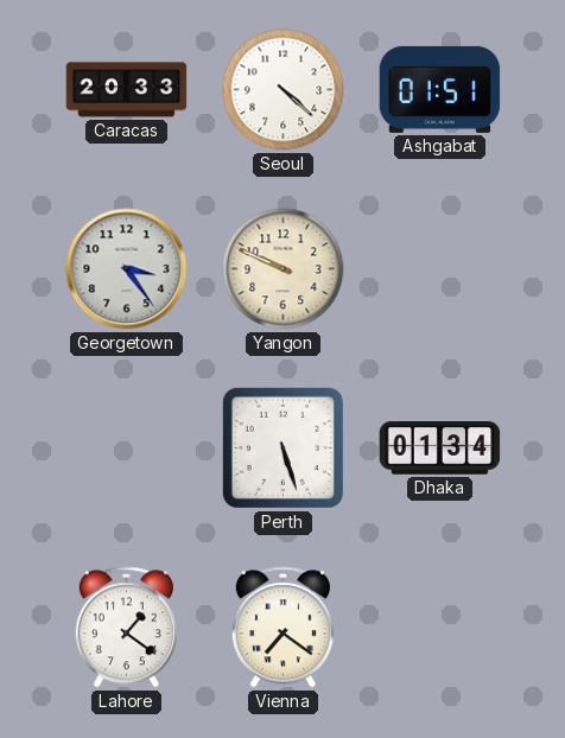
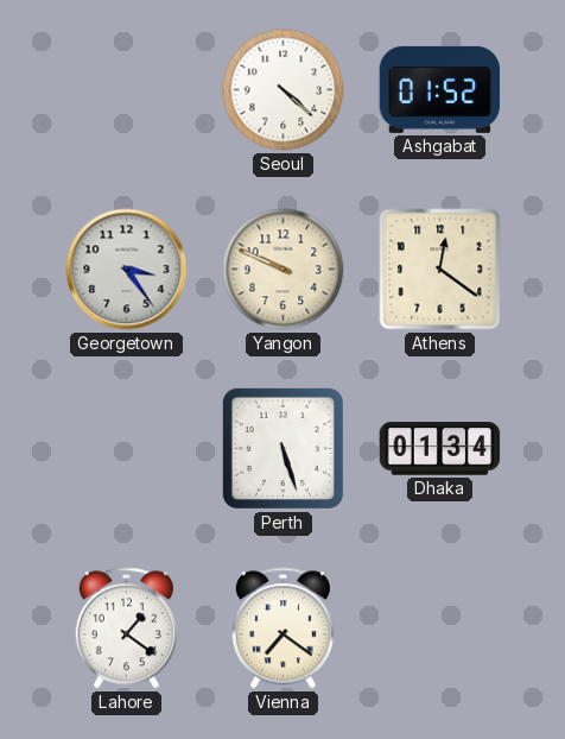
Caracas: 20:33 -> none (127, 90)
Ashgabat: 01:51 -> 01:52 (440, 89)
Athens: none -> 12:21 (440, 270)
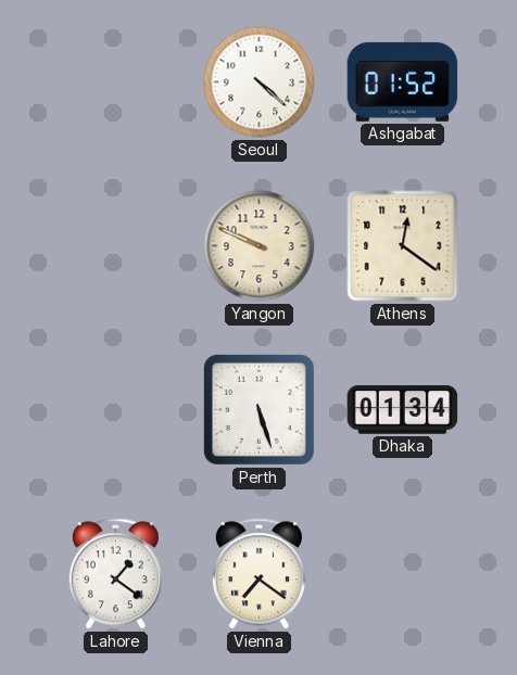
Georgetown: 3:24 -> none (127, 270)
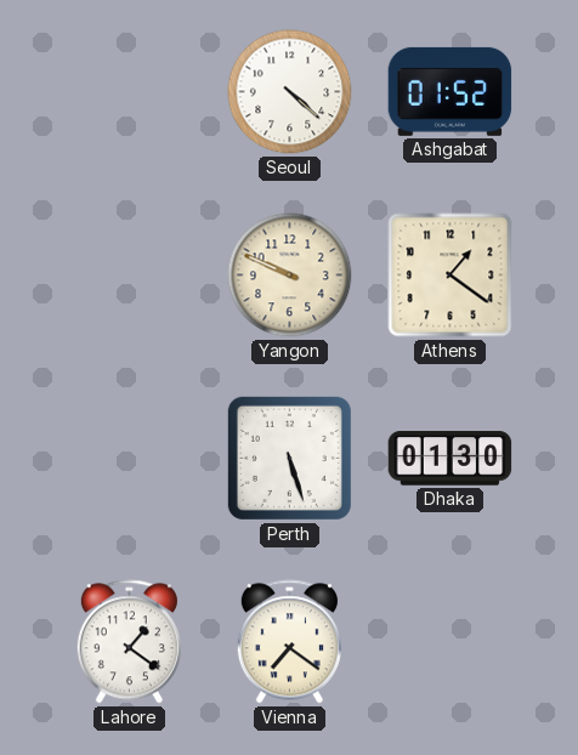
Athens: 12:21 -> 1:21 (450, 276)
Dhaka: 01:34 -> 01:30 (450, 459)
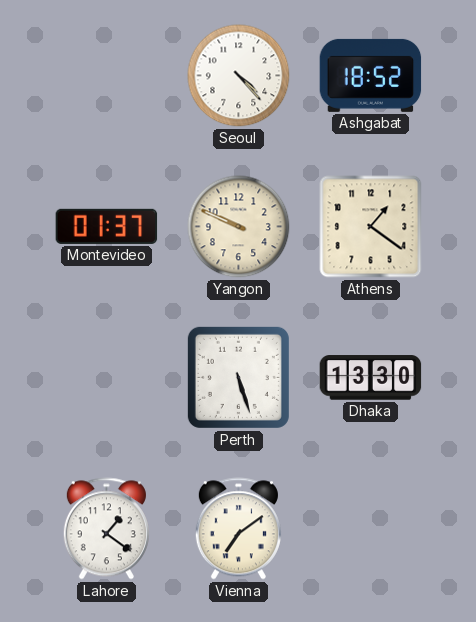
Seoul: 4:22 -> 4:23 (239, 76)
Ashgabat: 01:52 -> 18:52 (371, 75)
Montevideo: none -> 01:37 (107, 226)
Dhaka: 01:30 -> 13:30 (371, 378)
Vienna: 7:21 -> 7:09 (238, 529)
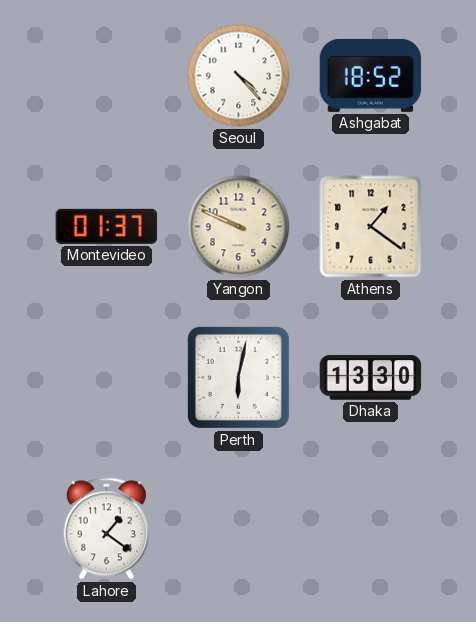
Perth: 5:27 -> 6:02 (238, 377)
Vienna: 7:09 -> none (238, 529)
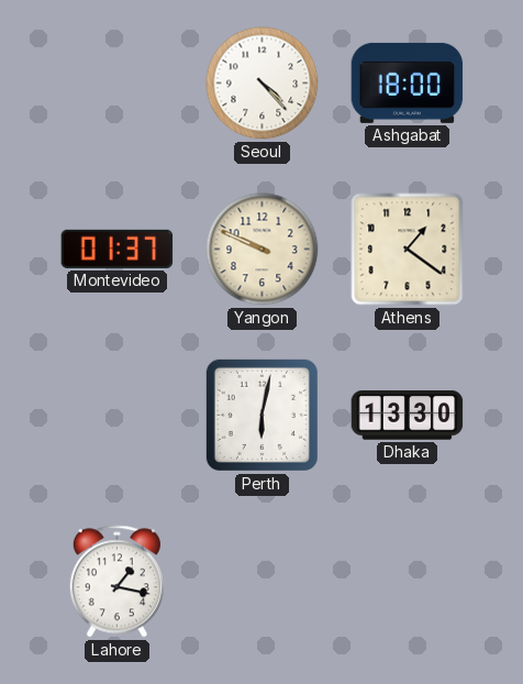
Ashgabat: 18:52 -> 18:00 (408, 82)
Lahore: 1:21 -> 1:17 (116, 582)
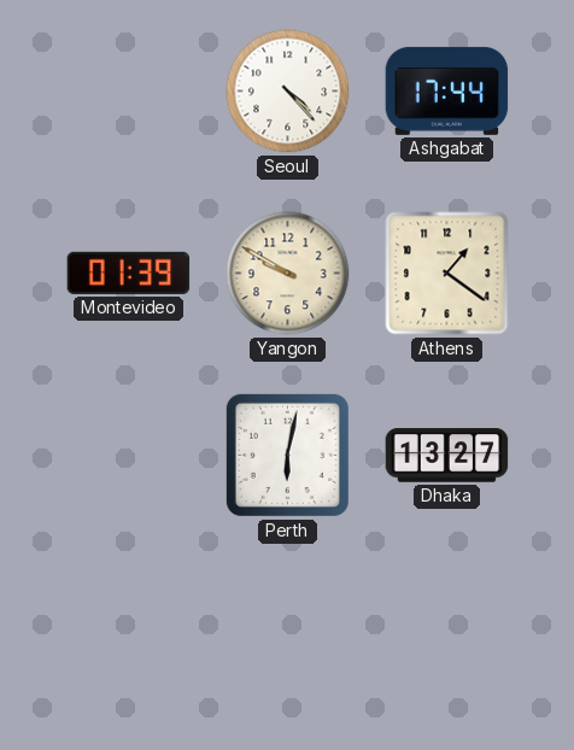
Ashgabat: 18:00 -> 17:44 (447, 90)
Montevideo: 01:37 -> 01:39 (129, 273)
Yangon: 9:49 -> 9:50 (288, 274)
Dhaka: 13:30 -> 13:27 (447, 456)
Lahore: 1:17 -> none (116, 582)
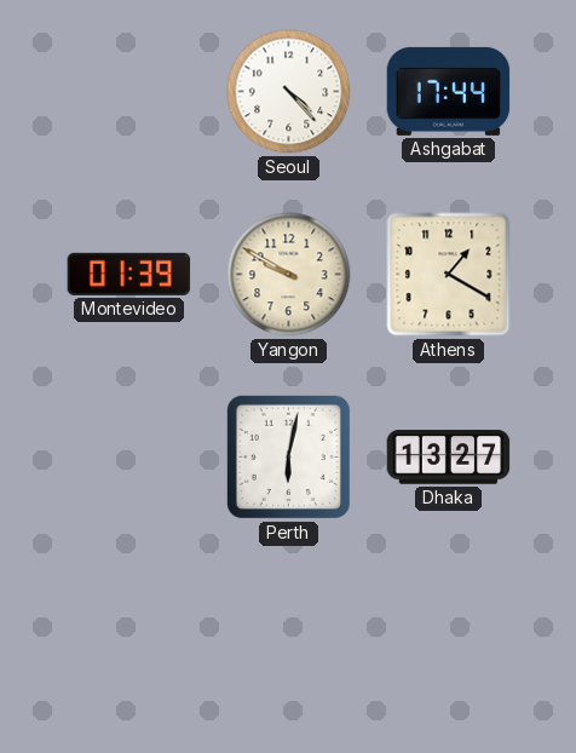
Athens: 1:21 -> 1:20 (449, 275)
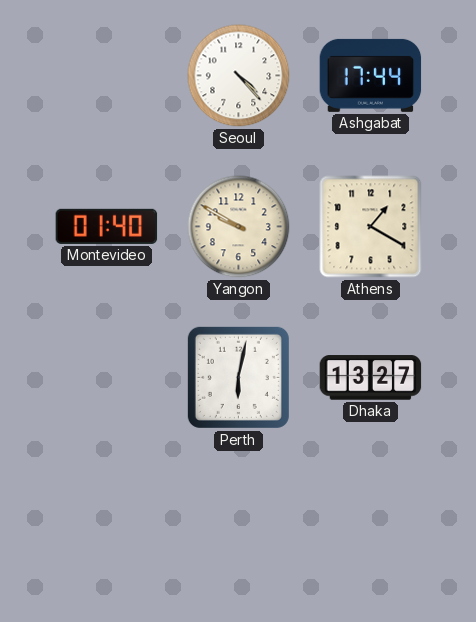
Montevideo: 01:39 -> 01:40 (107, 226)
